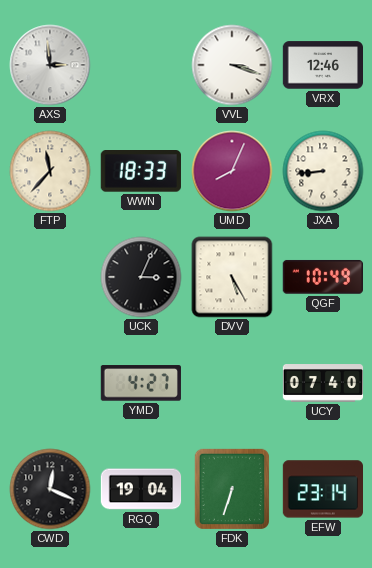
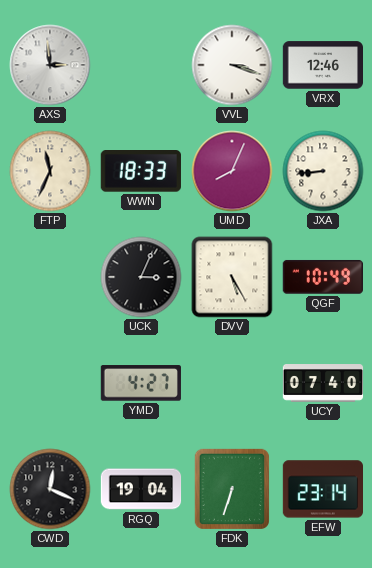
FTP: 11:37 -> 11:34 (50, 171)
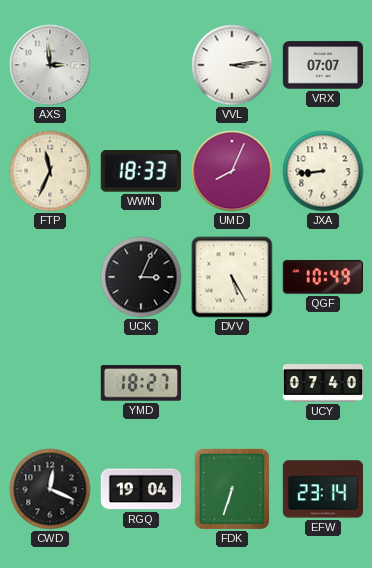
VVL: 3:18 -> 3:14 (232, 65)
VRX: 12:46 -> 07:07 (323, 65)
YMD: 4:27 -> 18:27 (141, 383)
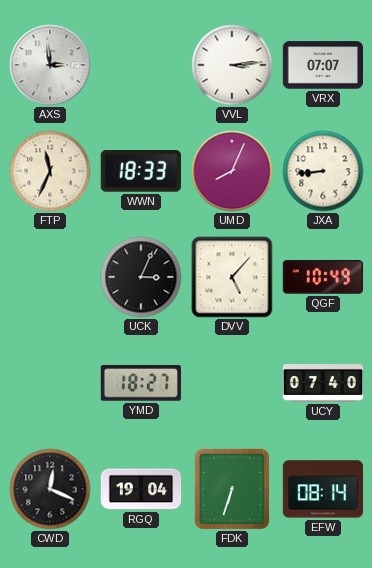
DVV: 5:25 -> 5:07 (232, 277)
EFW: 23:14 -> 08:14 (322, 489)
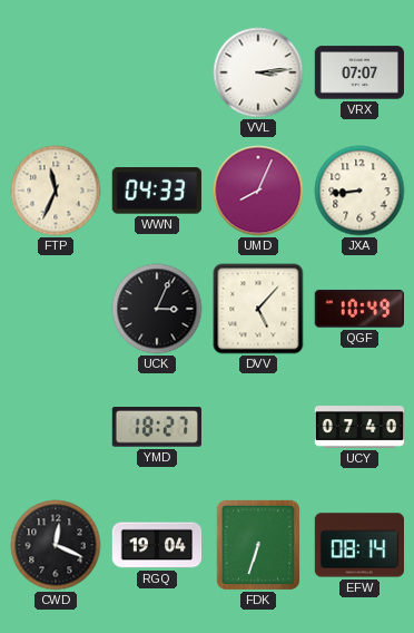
AXS: 2:59 -> none (50, 65)
WWN: 18:33 -> 04:33 (157, 191)
